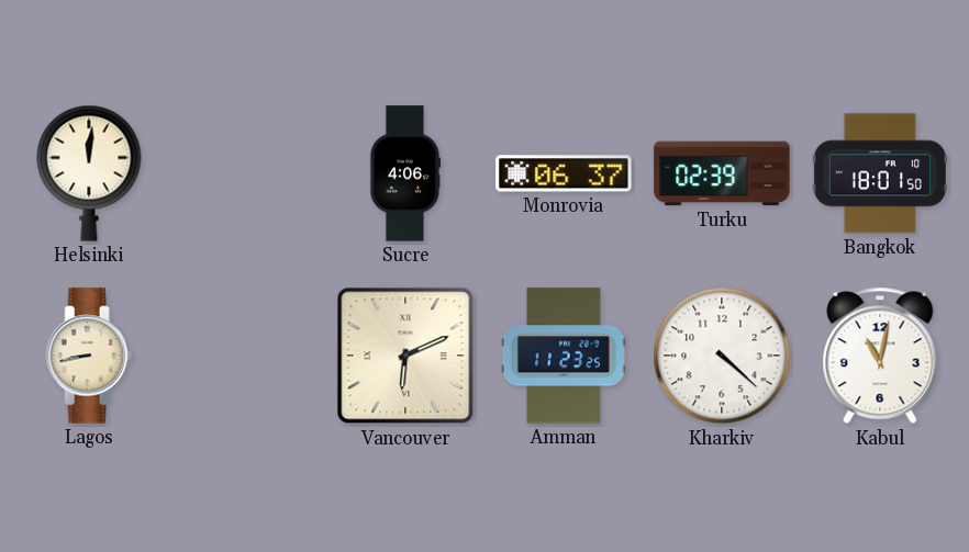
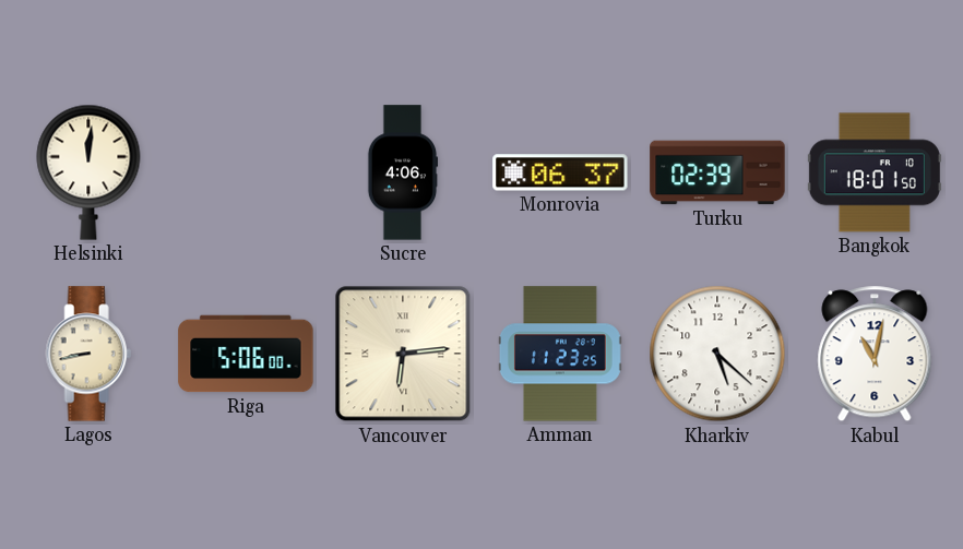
Riga: none -> 5:06 (246, 354)
Vancouver: 6:11 -> 6:14 (403, 354)
Kharkiv: 4:22 -> 5:22 (717, 354)
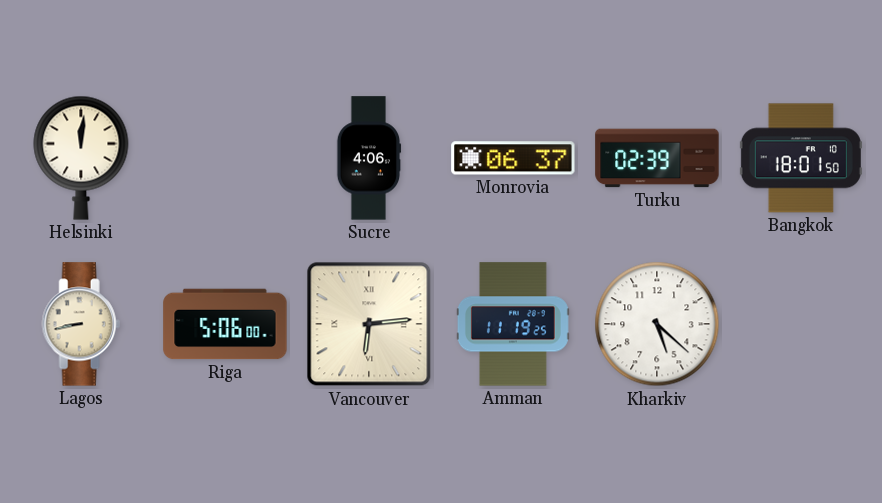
Amman: 11:23 -> 11:19 (513, 324)
Kabul: 11:02 -> none (875, 354)
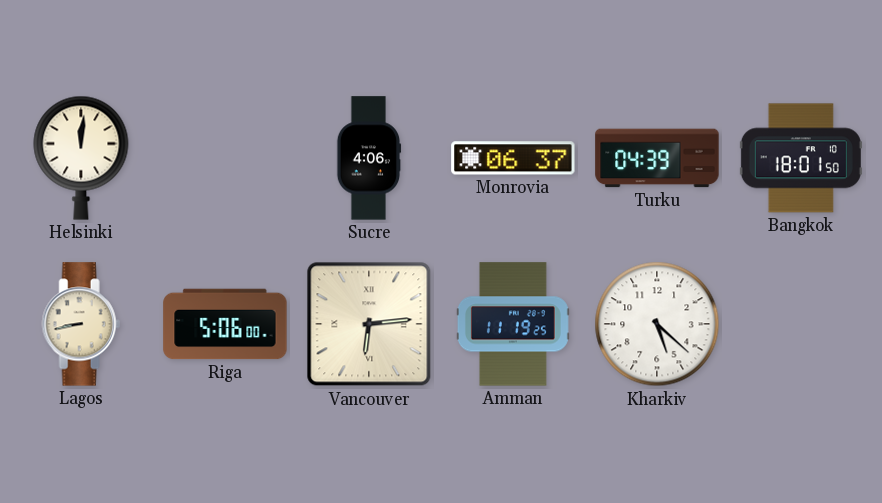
Turku: 02:39 -> 04:39 (657, 158)
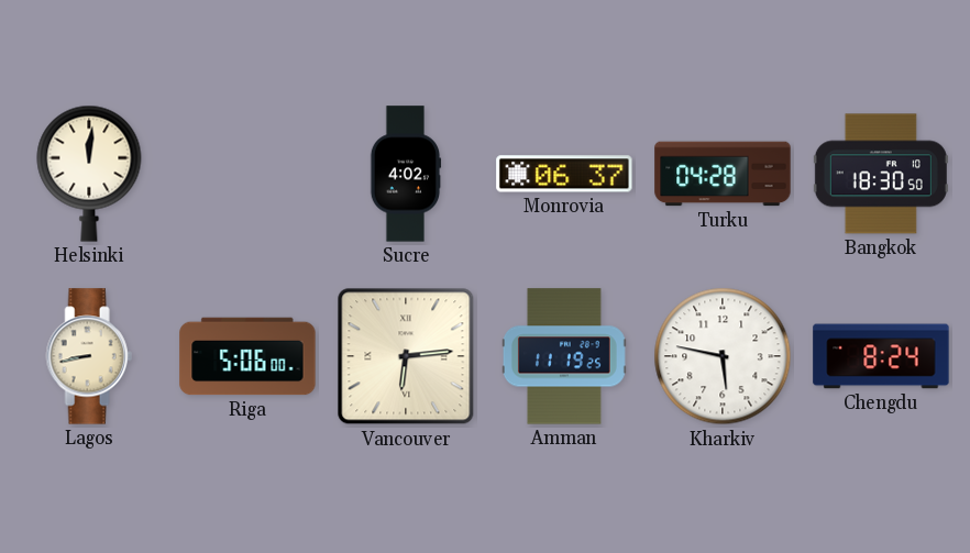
Sucre: 4:06 -> 4:02 (406, 174)
Turku: 04:39 -> 04:28 (723, 174)
Bangkok: 18:01 -> 18:30 (881, 174)
Kharkiv: 5:22 -> 5:47 (723, 356)
Chengdu: none -> 8:24 (881, 356)
